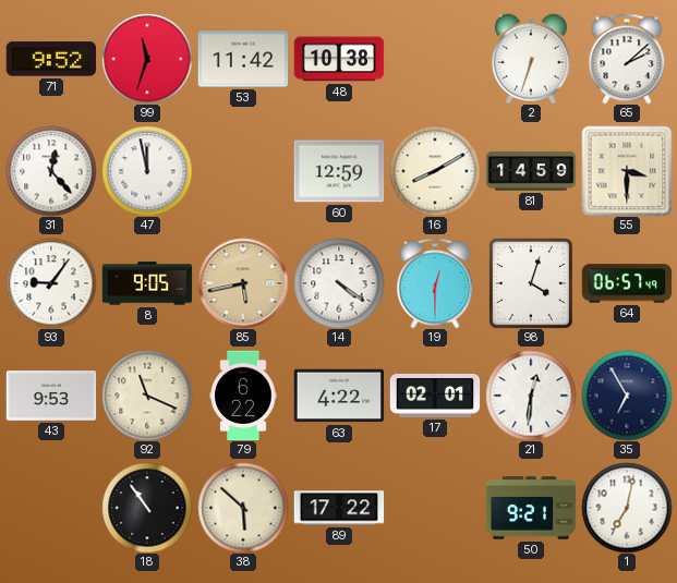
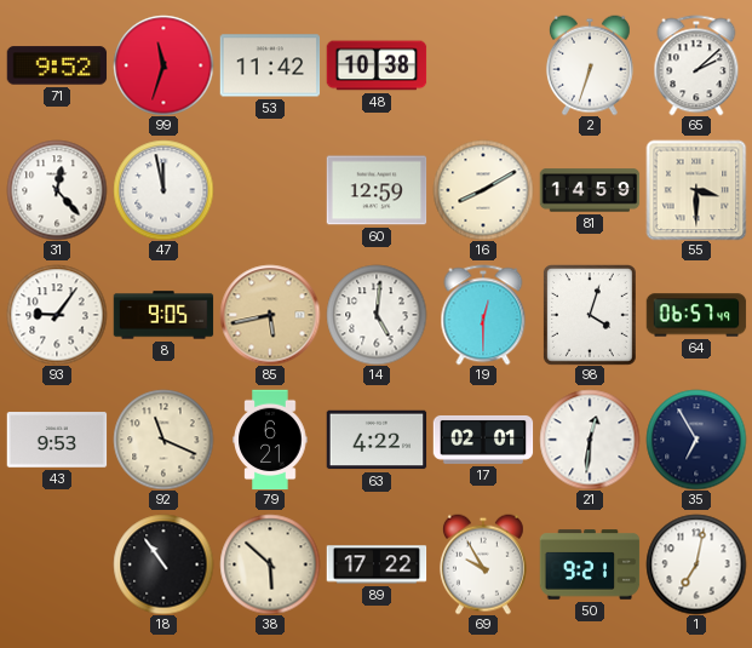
14: 4:21 -> 5:01 (377, 315)
79: 6:22 -> 6:21 (270, 440)
69: none -> 9:55 (483, 564)
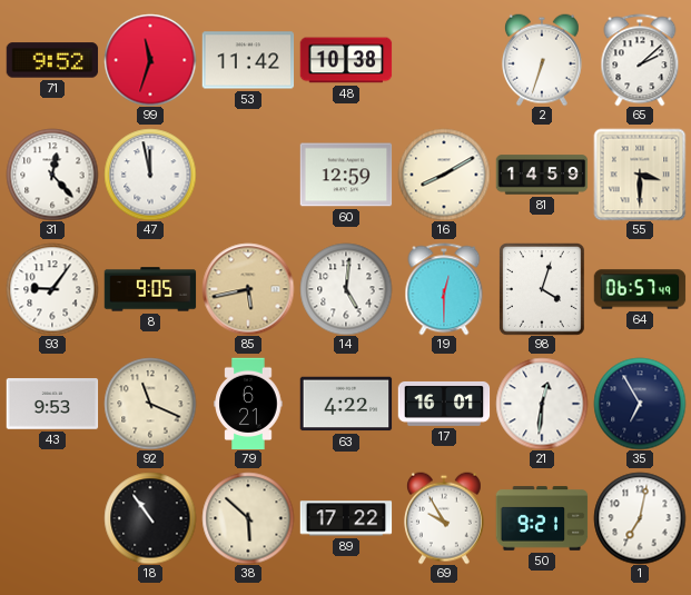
17: 02:01 -> 16:01 (444, 404)
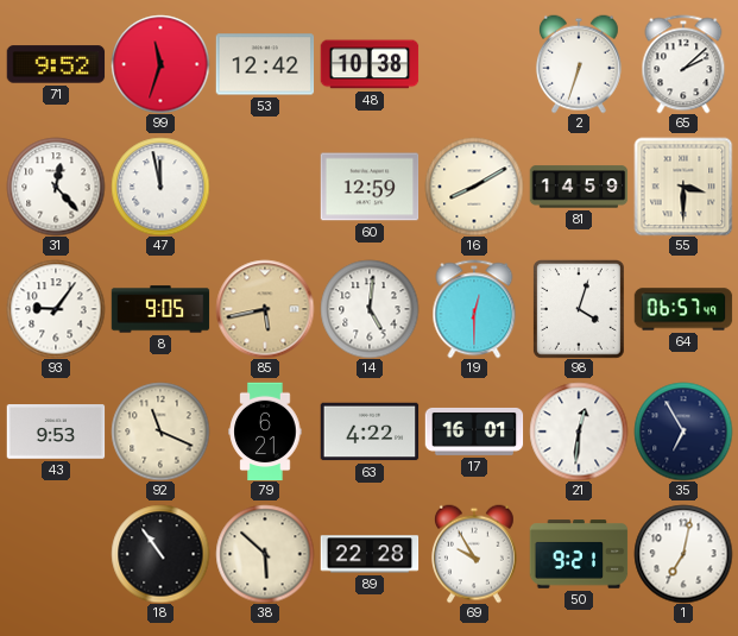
53: 11:42 -> 12:42 (265, 64)
89: 17:22 -> 22:28 (370, 554)
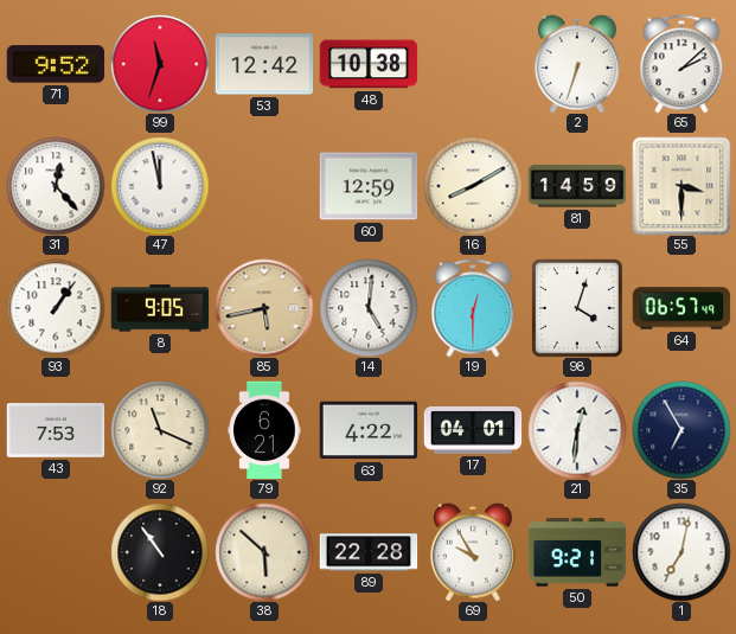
93: 9:06 -> 1:06 (56, 308)
43: 9:53 -> 7:53 (56, 430)
17: 16:01 -> 04:01 (473, 430)
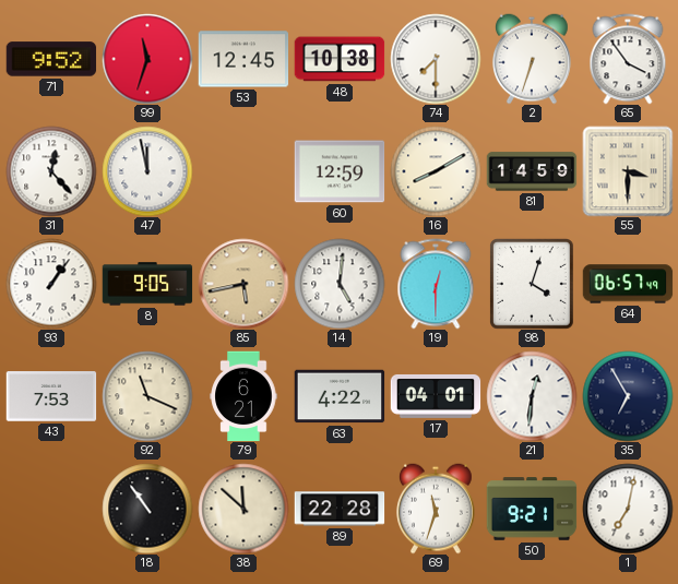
53: 12:42 -> 12:45 (243, 59)
74: none -> 7:30 (436, 59)
65: 2:08 -> 3:54 (628, 59)
38: 5:52 -> 11:52 (243, 509)
69: 9:55 -> 11:33 (436, 509)
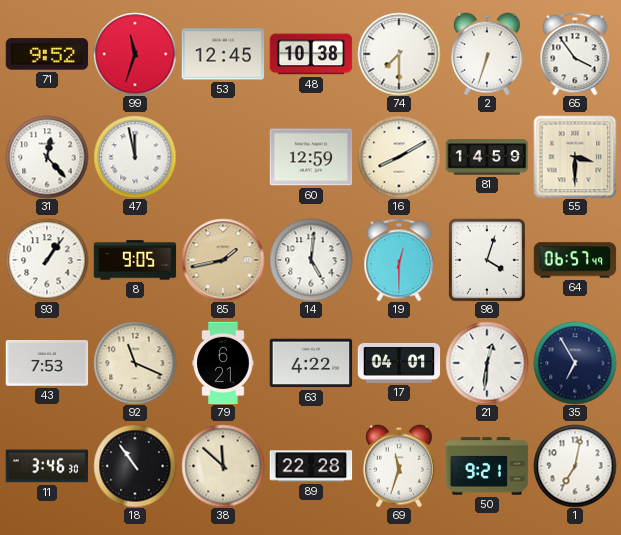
85: 5:43 -> 1:43 (223, 260)
11: none -> 3:46 (47, 466)
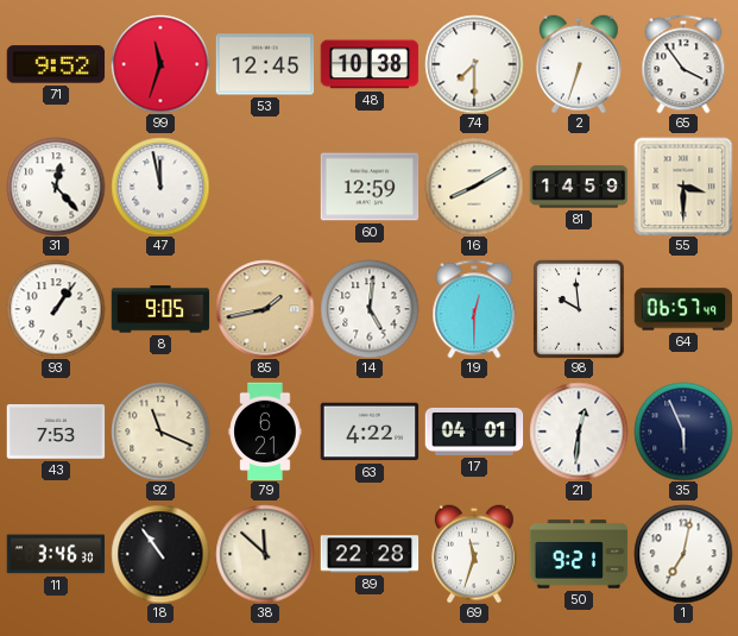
98: 4:03 -> 9:59 (580, 309)
35: 6:55 -> 5:56 (683, 432)
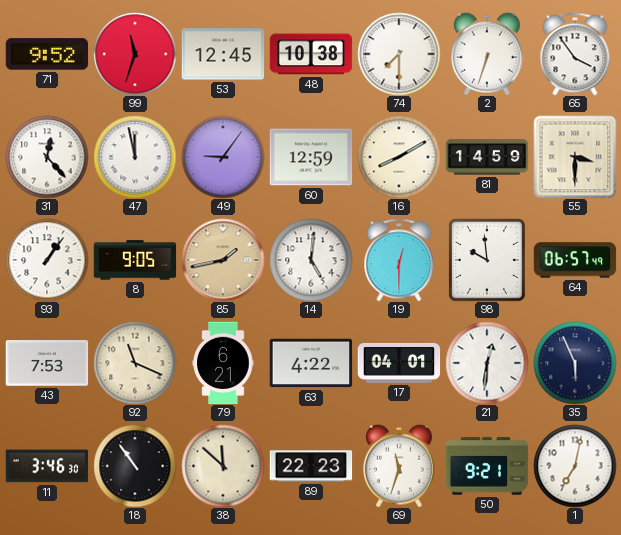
49: none -> 9:06 (223, 157)
89: 22:28 -> 22:23 (311, 466)
